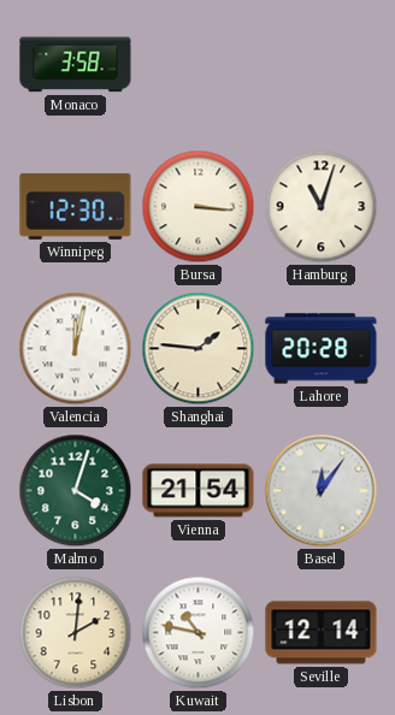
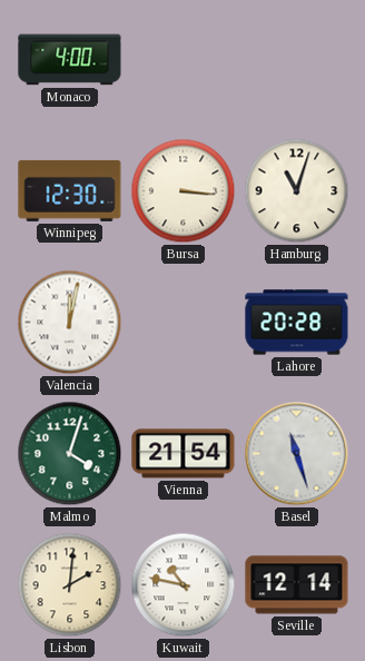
Monaco: 3:58 -> 4:00 (70, 60)
Shanghai: 1:46 -> none (199, 349)
Basel: 12:06 -> 11:27 (297, 454)
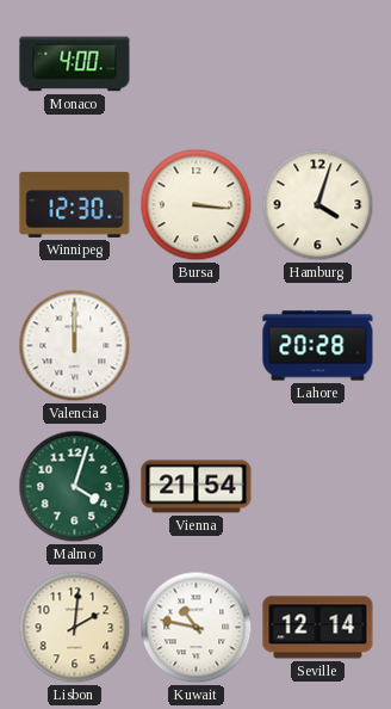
Hamburg: 11:03 -> 4:03 (318, 205)
Valencia: 12:02 -> 12:00 (75, 346)
Basel: 11:27 -> none (297, 454)
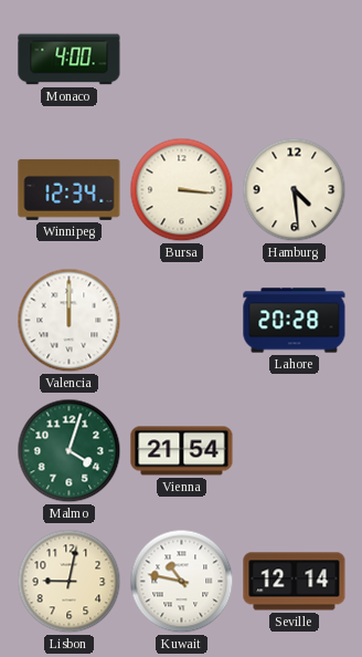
Winnipeg: 12:30 -> 12:34 (70, 189)
Hamburg: 4:03 -> 4:29 (295, 190)
Lisbon: 2:01 -> 9:02 (70, 582)
